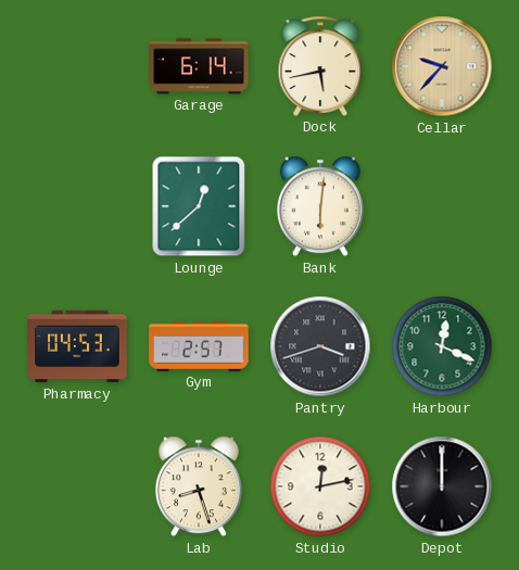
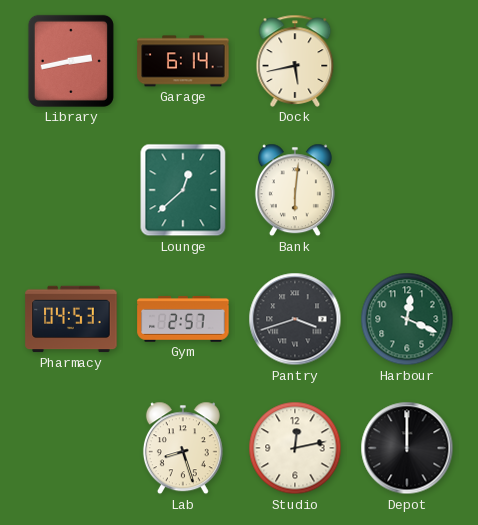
Library: none -> 2:43 (71, 61)
Cellar: 9:37 -> none (442, 66)
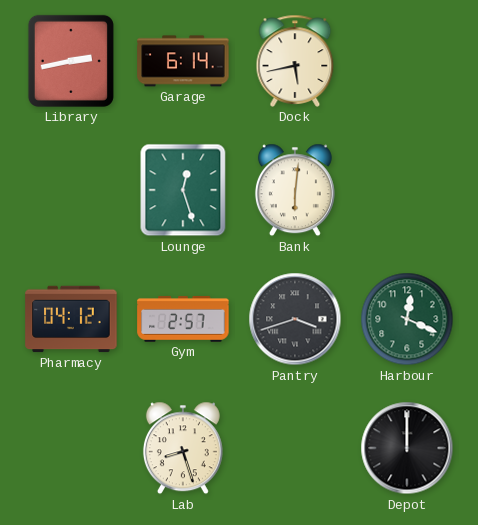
Lounge: 12:38 -> 12:27 (183, 190)
Pharmacy: 04:53 -> 04:12 (71, 319)
Studio: 12:13 -> none (295, 448)
